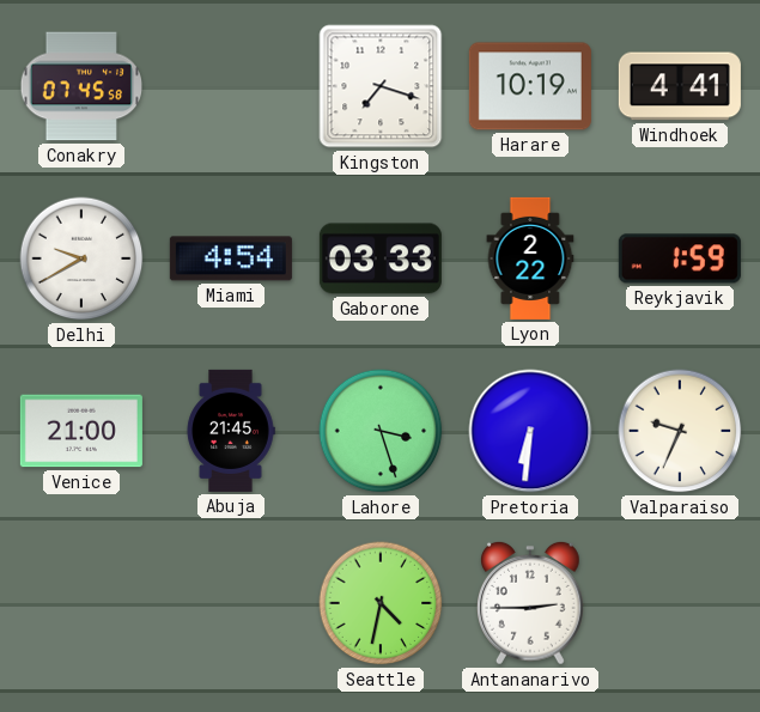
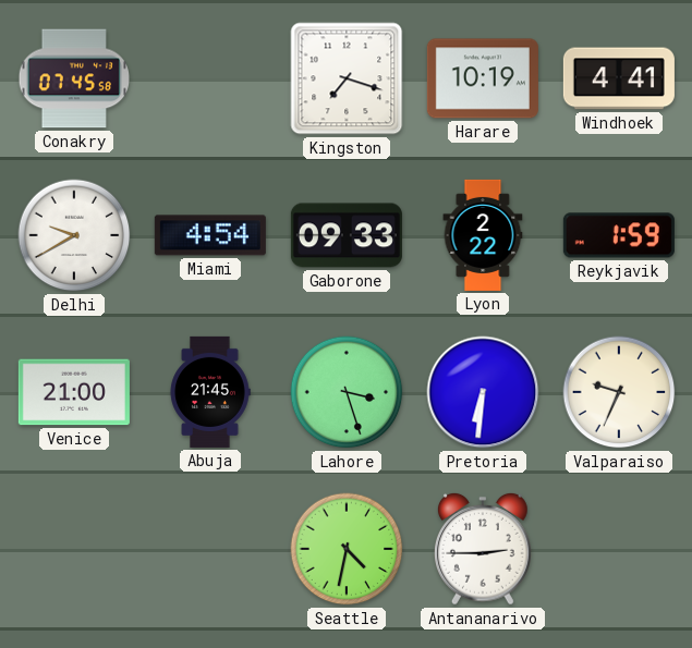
Gaborone: 03:33 -> 09:33 (347, 235)
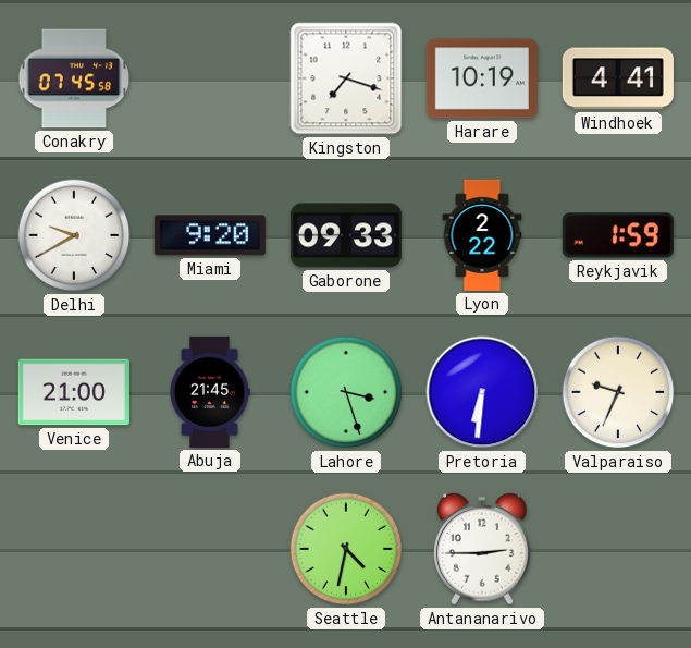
Miami: 4:54 -> 9:20 (210, 235)
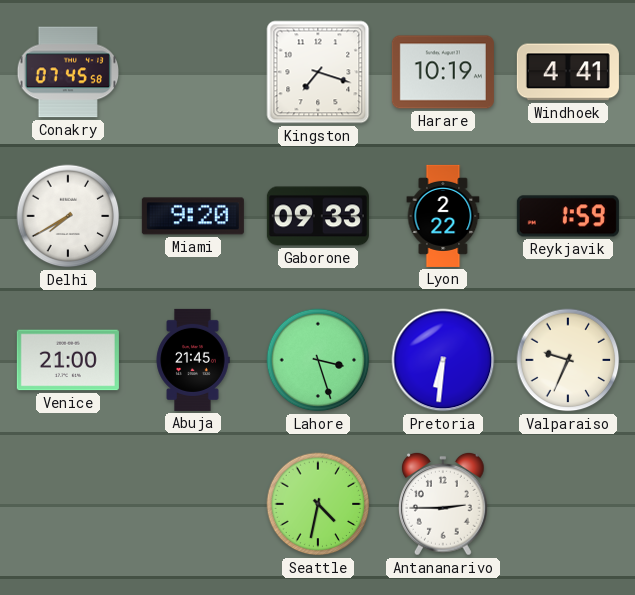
Delhi: 9:40 -> 7:40 (68, 216)
